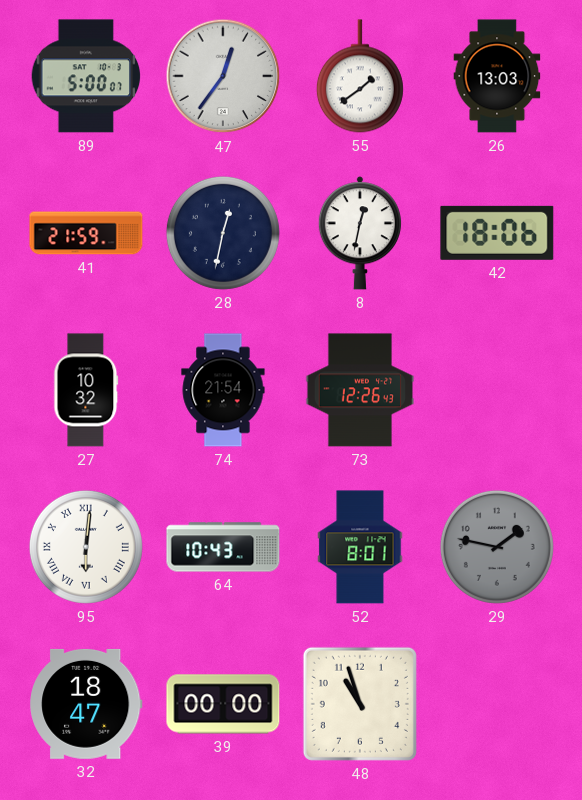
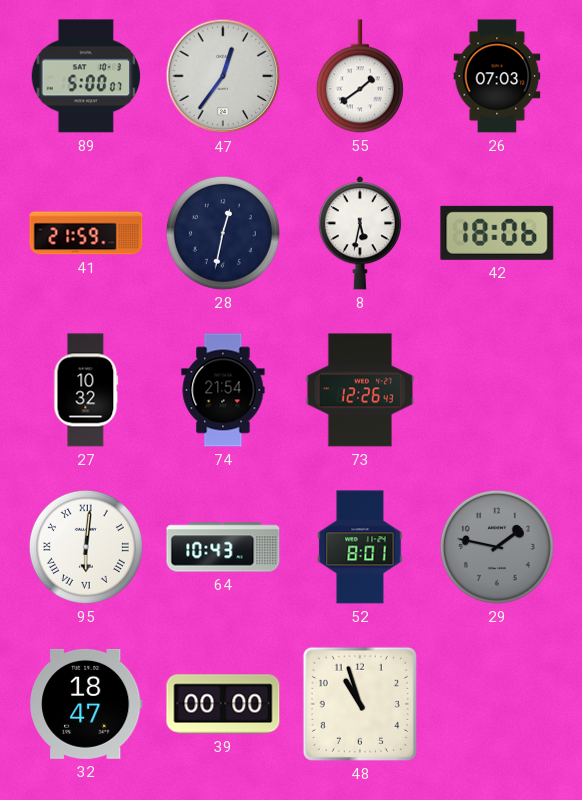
26: 13:03 -> 07:03 (497, 76)
8: 12:32 -> 5:32 (360, 233)
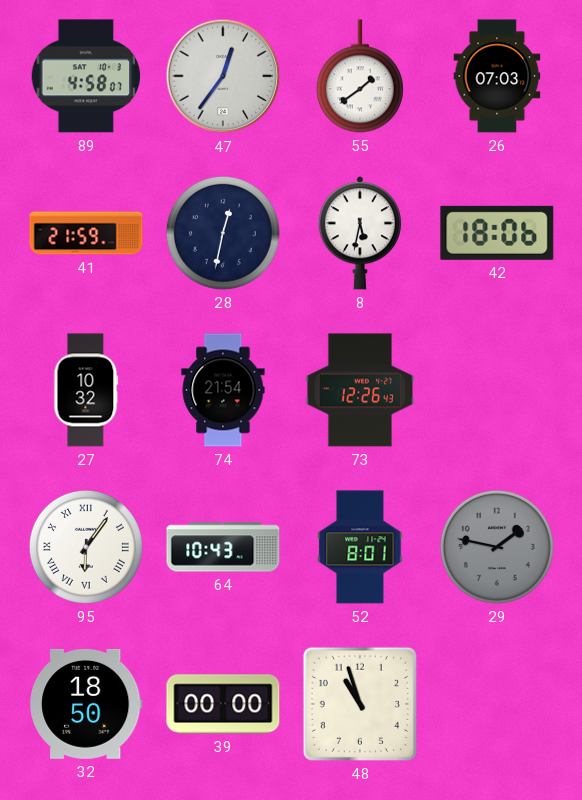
89: 5:00 -> 4:58 (86, 76)
95: 6:01 -> 6:06 (86, 547)
32: 18:47 -> 18:50 (86, 704)
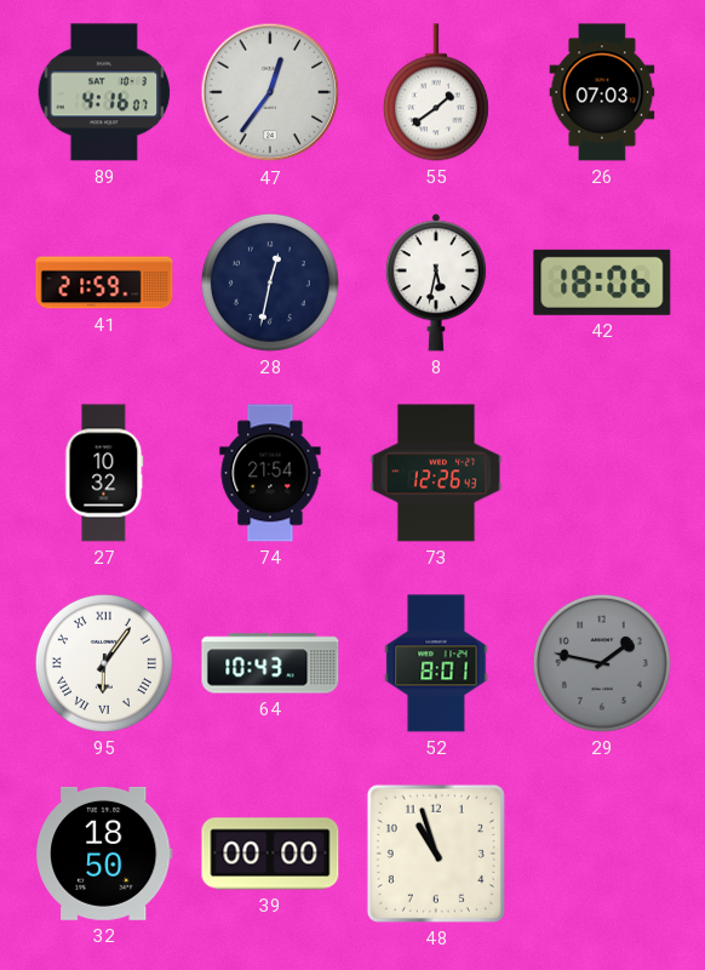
89: 4:58 -> 4:16 (104, 92)
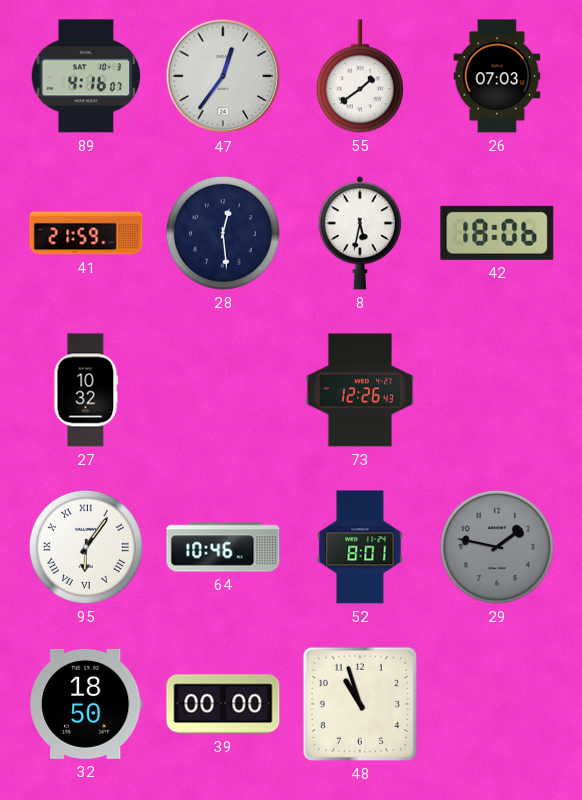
28: 12:32 -> 12:29 (223, 233)
74: 21:54 -> none (270, 473)
64: 10:43 -> 10:46 (223, 547)
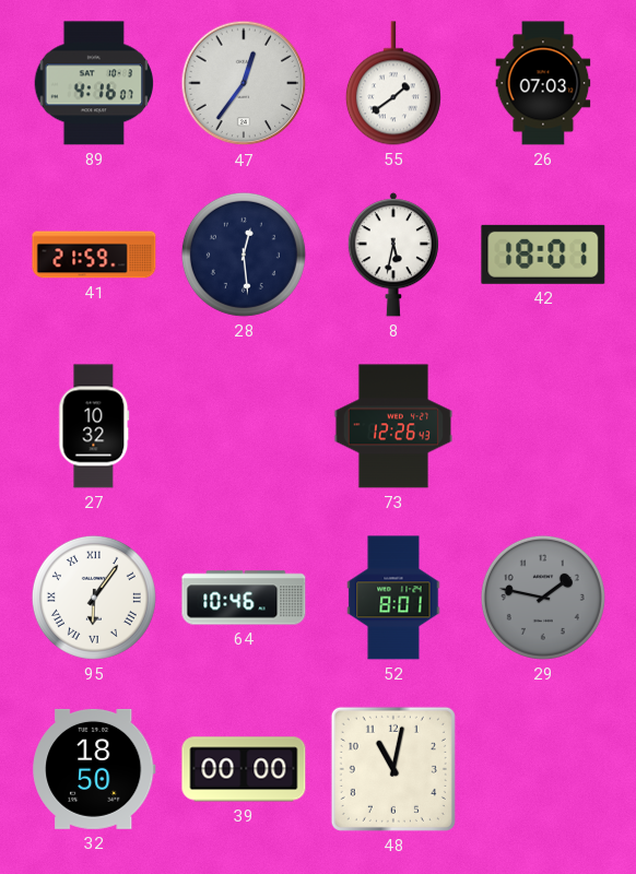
42: 18:06 -> 18:01 (543, 255)
48: 10:57 -> 11:02 (393, 769)
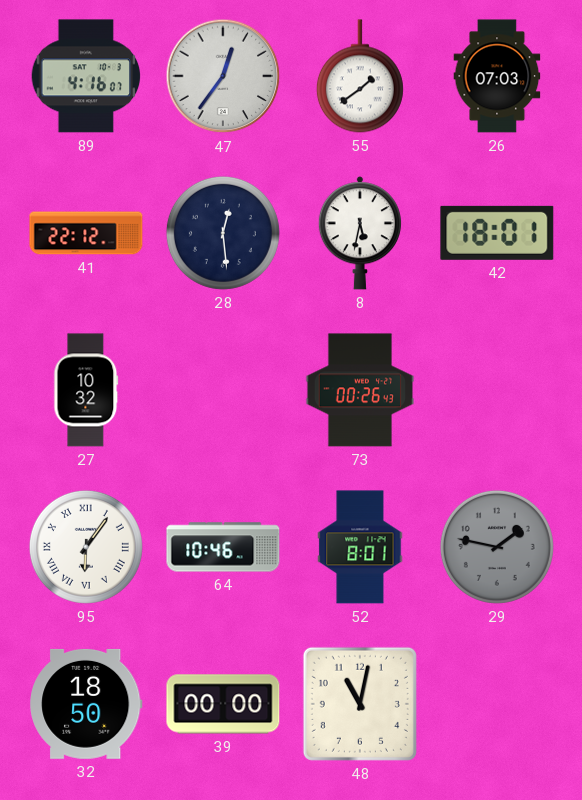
41: 21:59 -> 22:12 (86, 233)
73: 12:26 -> 00:26 (359, 390)
